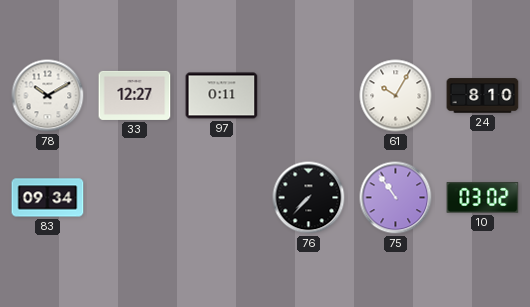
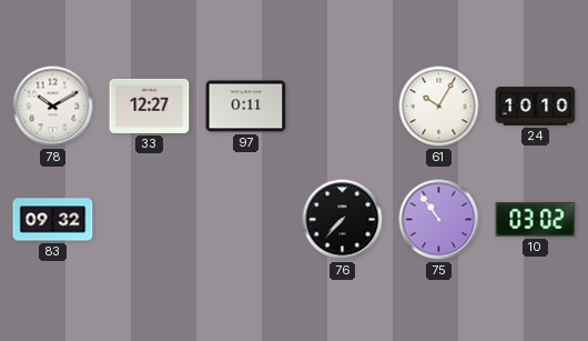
24: 8:10 -> 10:10 (536, 107)
83: 09:34 -> 09:32 (53, 220)
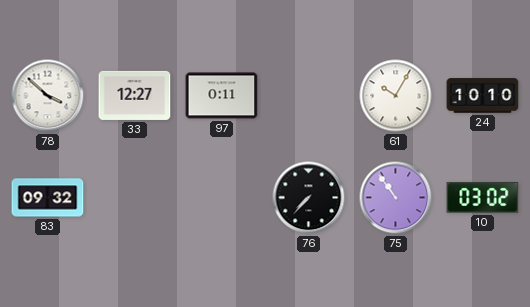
78: 10:10 -> 3:52 (48, 96)
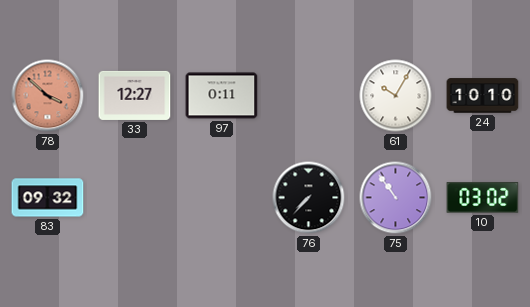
78 dial: white -> salmon (48, 96)
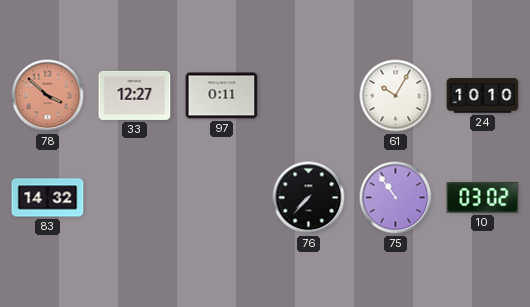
83: 09:32 -> 14:32 (48, 198)
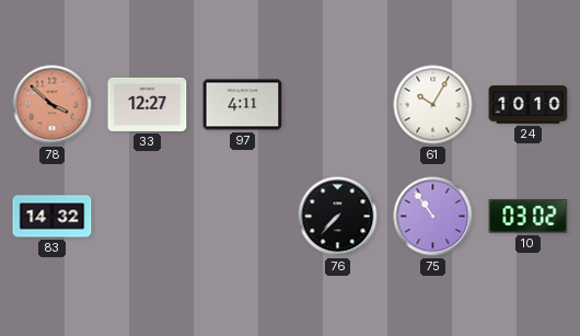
97: 0:11 -> 4:11 (243, 105)
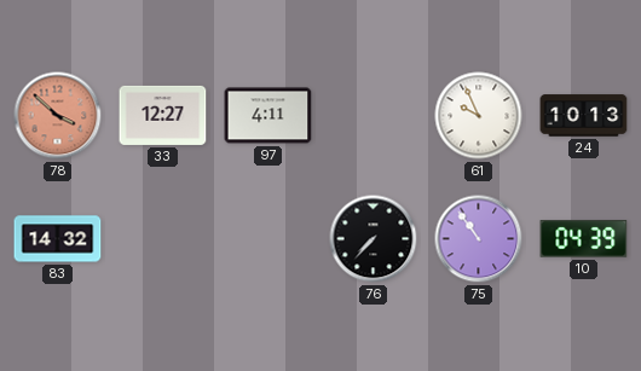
61: 10:05 -> 9:56 (479, 116)
24: 10:10 -> 10:13 (584, 116)
10: 03:02 -> 04:39 (584, 239)
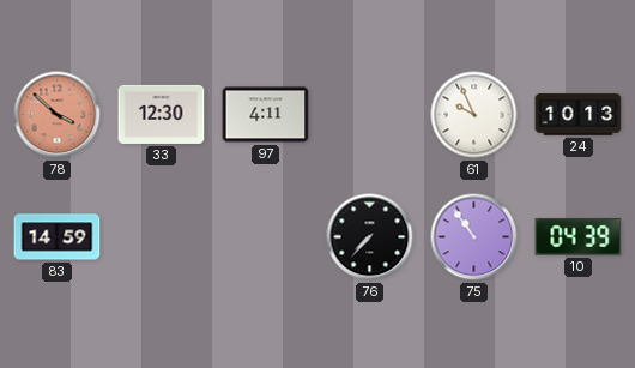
33: 12:27 -> 12:30 (162, 114)
83: 14:32 -> 14:59 (58, 237)
